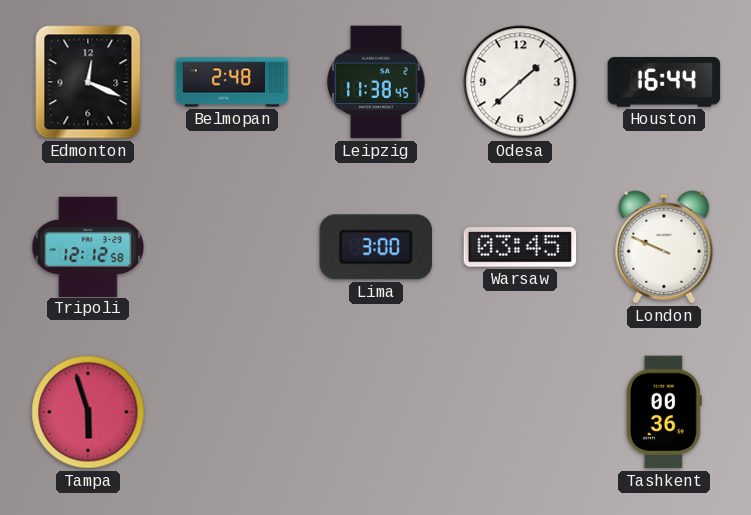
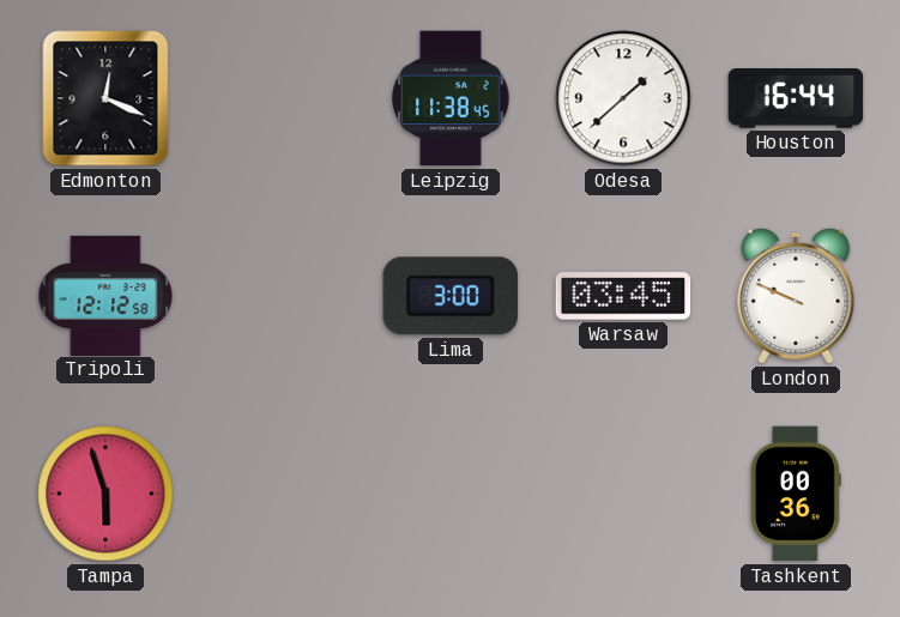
Belmopan: 2:48 -> none (232, 82)
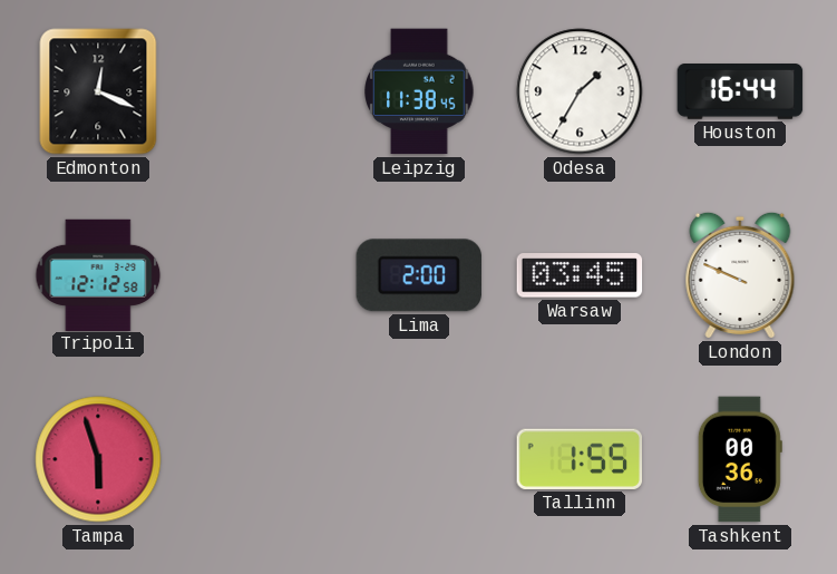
Odesa: 1:38 -> 1:35 (580, 91)
Lima: 3:00 -> 2:00 (419, 275)
Tallinn: none -> 1:55 (578, 459)
